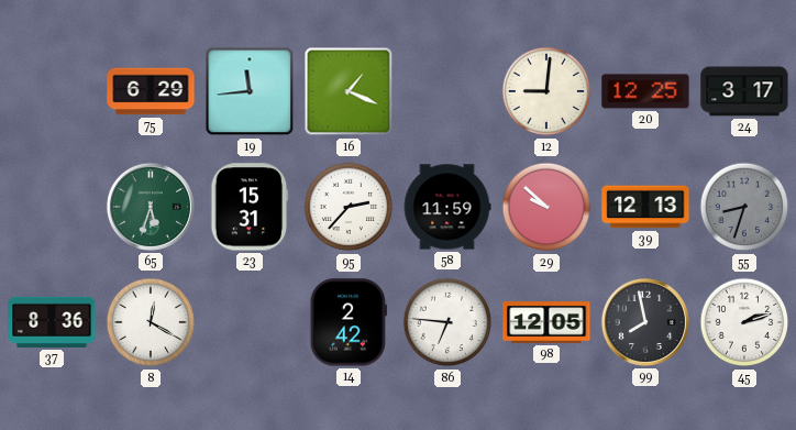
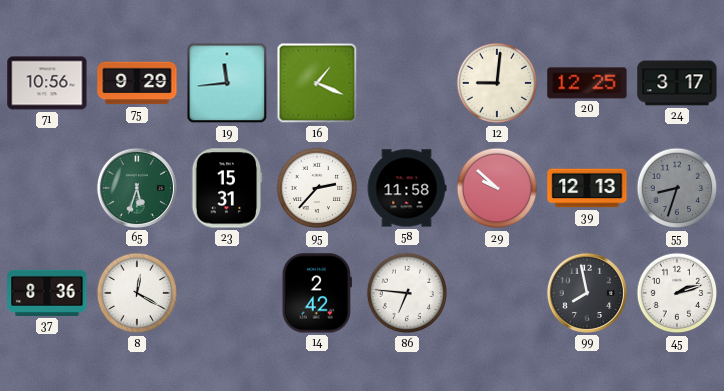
71: none -> 10:56 (47, 83)
75: 6:29 -> 9:29 (137, 83)
58: 11:59 -> 11:58 (407, 188)
98: 12:05 -> none (546, 322)
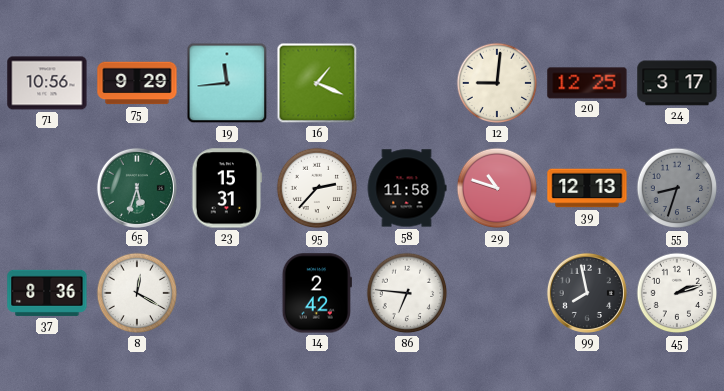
29: 9:52 -> 10:48 (497, 188)
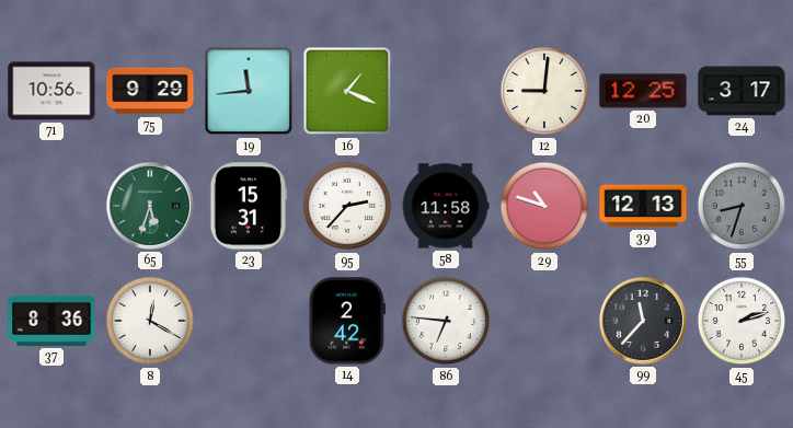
99: 7:58 -> 11:37 (643, 321)
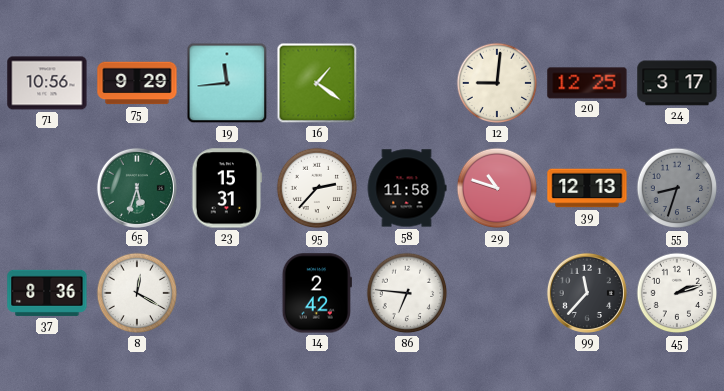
16: 1:19 -> 1:21 (317, 83)
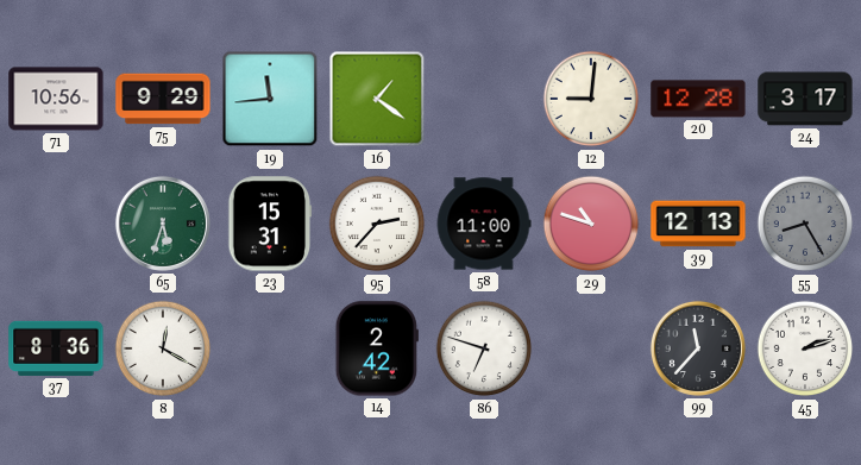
20: 12:25 -> 12:28 (698, 99)
58: 11:58 -> 11:00 (484, 224)
55: 8:33 -> 8:25 (805, 224)
86: 6:46 -> 6:48 (484, 348)
